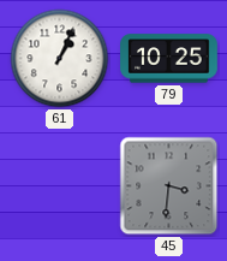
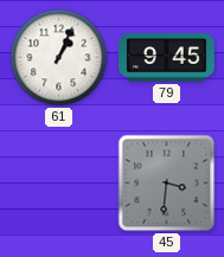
79: 10:25 -> 9:45 (167, 58)
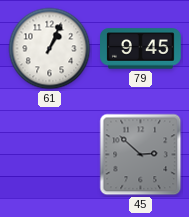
45: 3:31 -> 2:52 (141, 155)
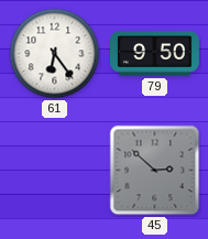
61: 1:04 -> 6:24 (55, 54)
79: 9:45 -> 9:50 (155, 54)
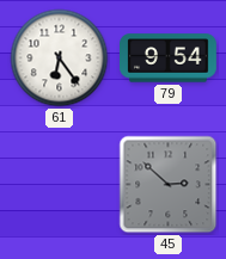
79: 9:50 -> 9:54 (169, 58)
